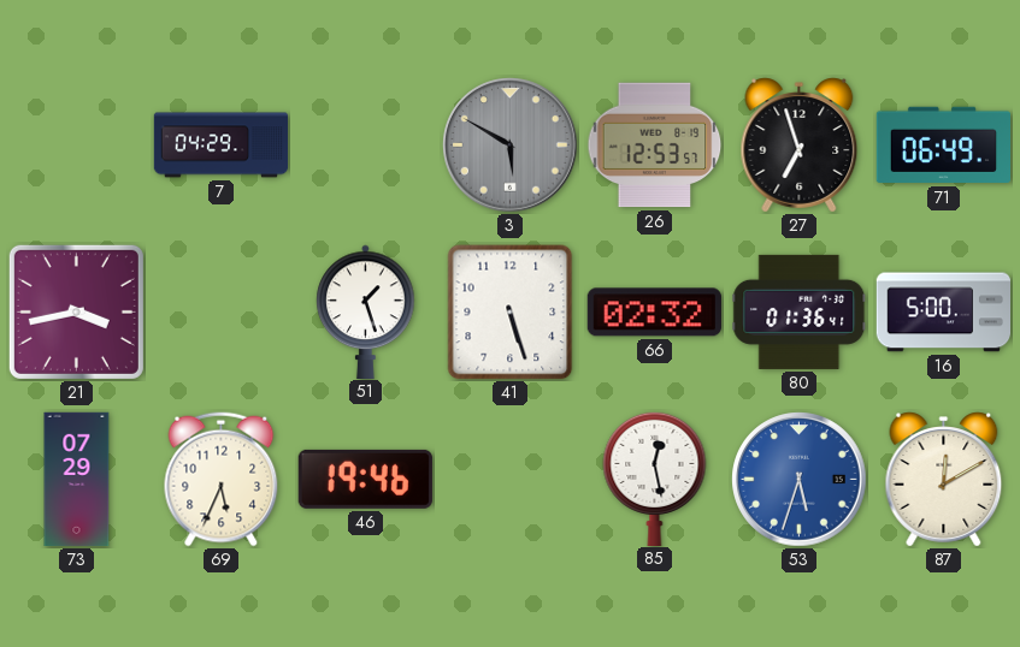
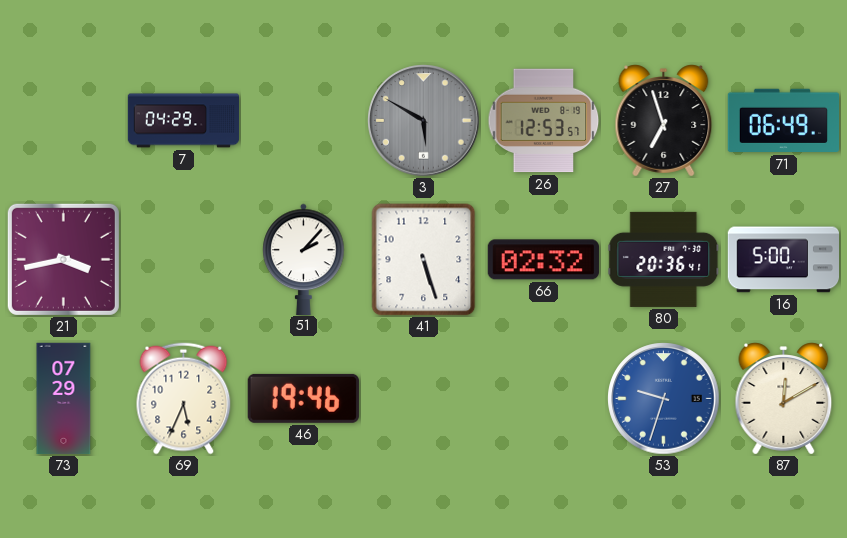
51: 1:27 -> 2:07 (304, 259)
80: 01:36 -> 20:36 (664, 259)
85: 12:28 -> none (655, 477)
53: 5:33 -> 9:33 (664, 399)
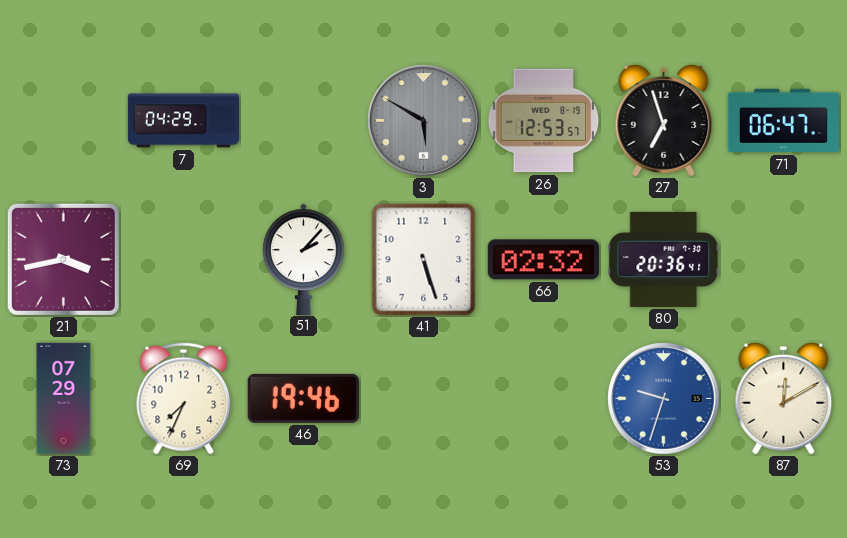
71: 06:49 -> 06:47 (783, 121)
16: 5:00 -> none (783, 260)
69: 5:34 -> 7:34 (184, 399)
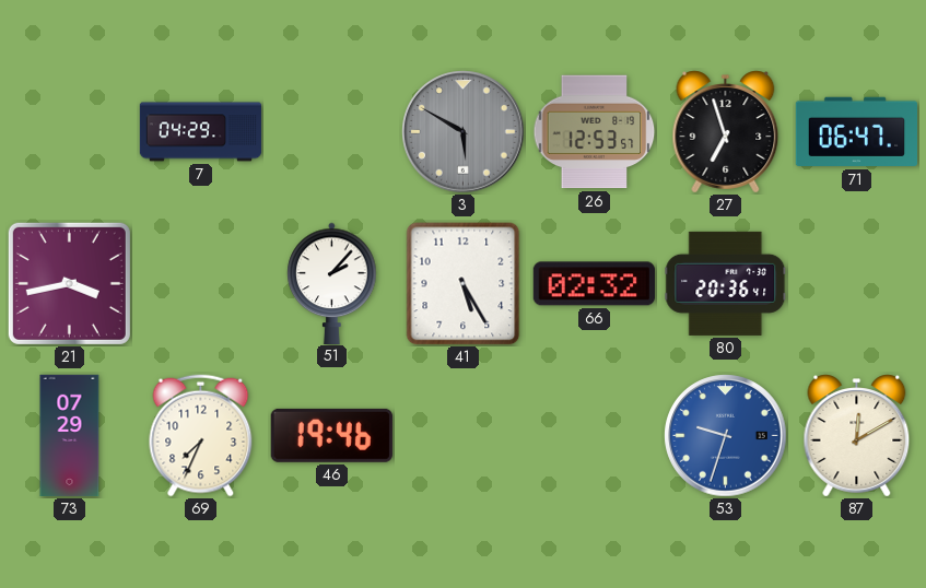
41: 5:27 -> 5:25 (464, 284)
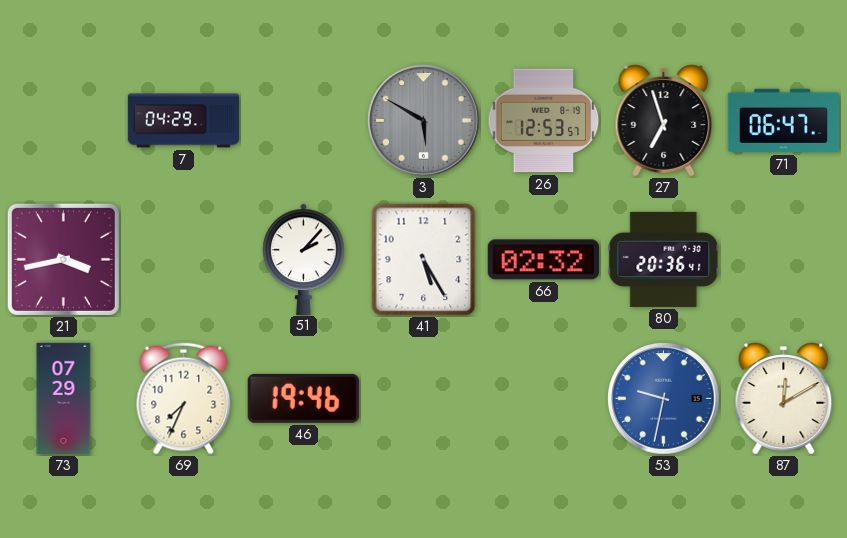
53: 9:33 -> 9:32 (664, 399)
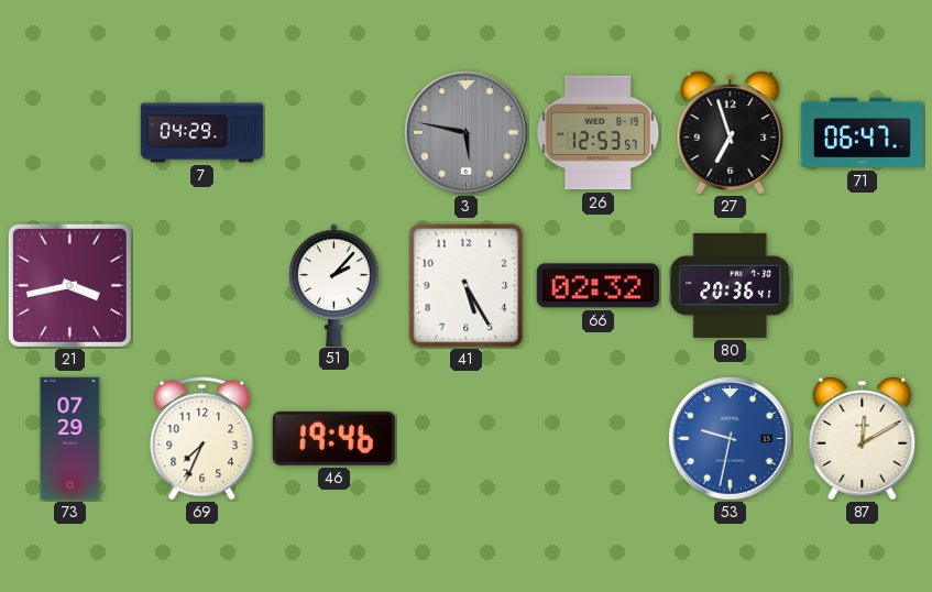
3: 5:50 -> 5:47 (467, 133)
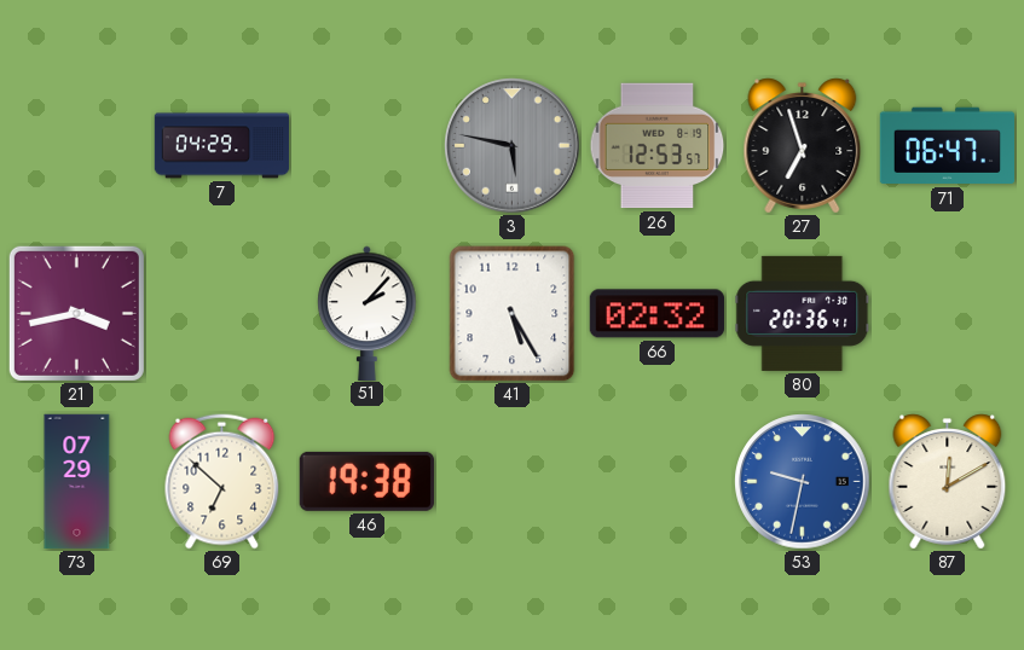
69: 7:34 -> 6:52 (222, 482)
46: 19:46 -> 19:38 (366, 481)
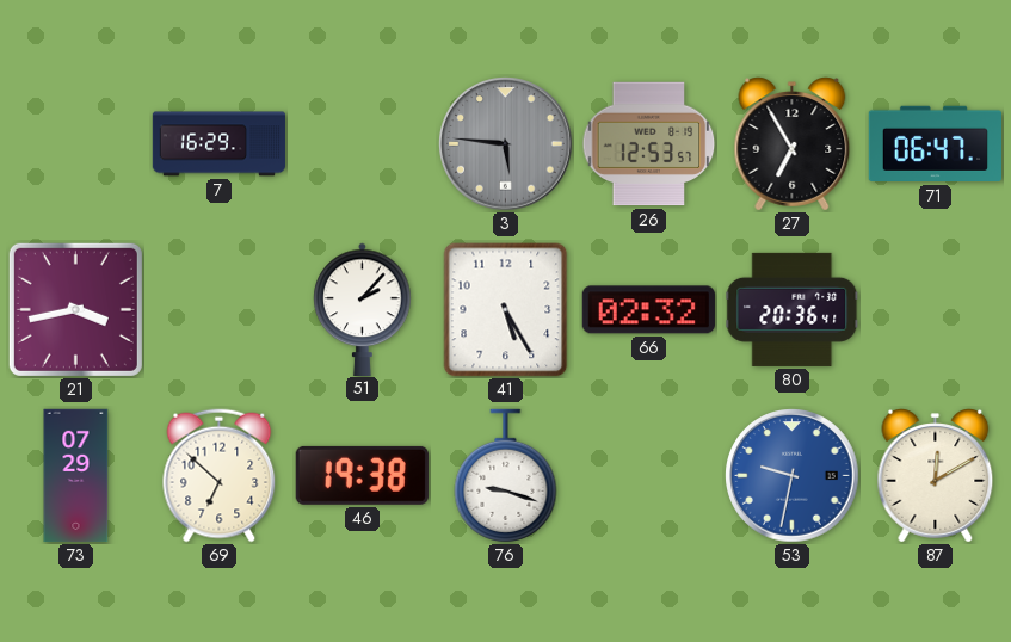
7: 04:29 -> 16:29 (220, 144)
3: 5:47 -> 5:46 (506, 144)
27: 6:57 -> 6:55 (793, 144)
76: none -> 9:18 (506, 476)
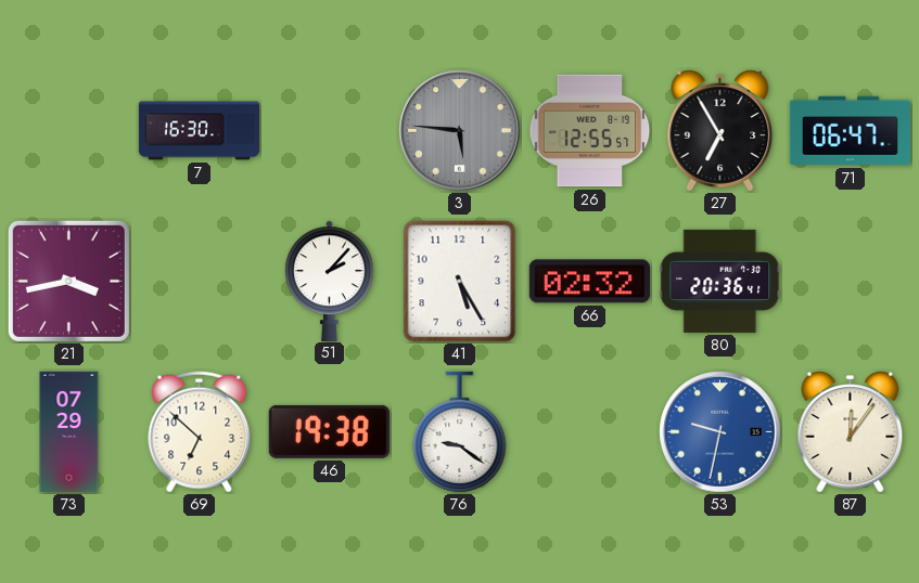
7: 16:29 -> 16:30 (200, 131)
26: 12:53 -> 12:55 (590, 131)
76: 9:18 -> 9:21 (460, 432)
87: 12:10 -> 12:06 (851, 432)
